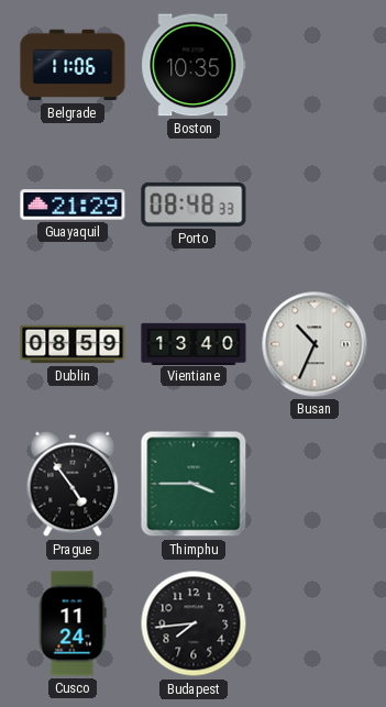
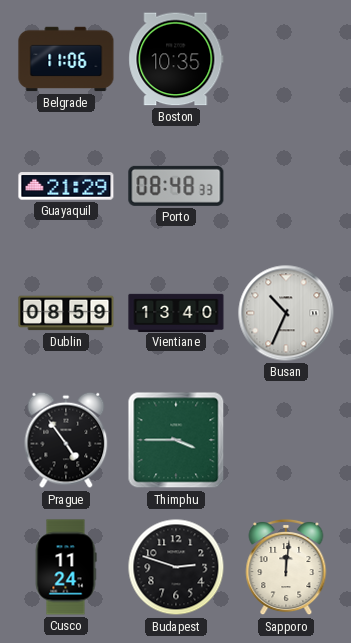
Budapest: 7:44 -> 2:48 (176, 567)
Sapporo: none -> 12:01 (286, 567)
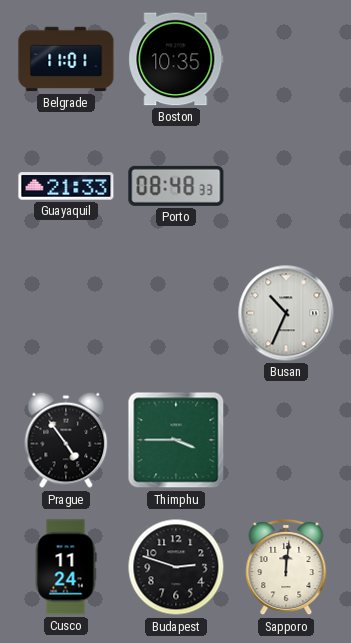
Belgrade: 11:06 -> 11:01 (66, 59)
Guayaquil: 21:29 -> 21:33 (66, 186)
Dublin: 08:59 -> none (66, 313)
Vientiane: 13:40 -> none (176, 312)
